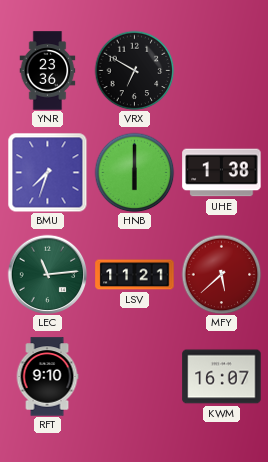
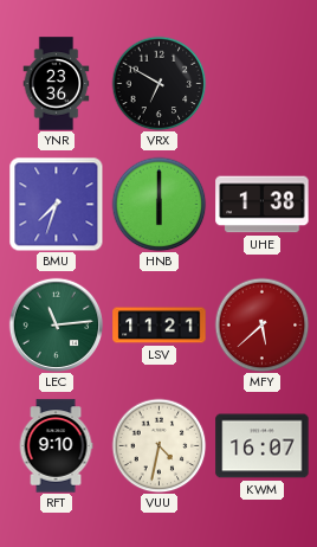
VUU: none -> 4:32 (158, 445)
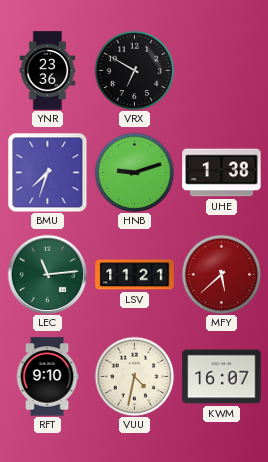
HNB: 6:00 -> 9:12 (134, 172)
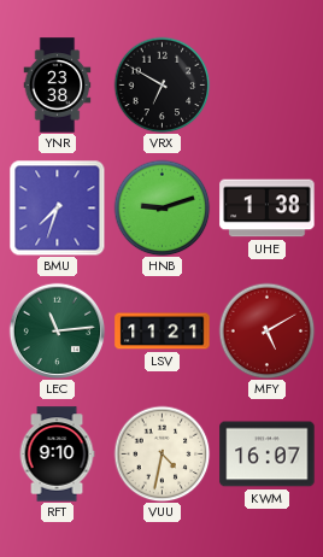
YNR: 23:36 -> 23:38 (58, 86)
MFY: 5:38 -> 5:10 (266, 330)
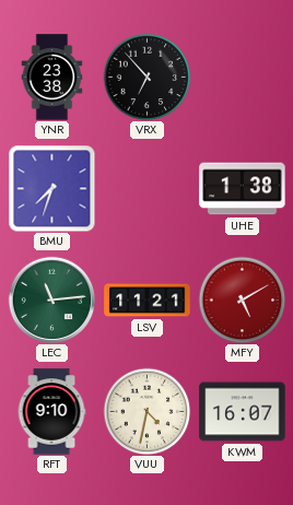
VRX: 6:50 -> 6:53 (146, 77)
HNB: 9:12 -> none (161, 207)
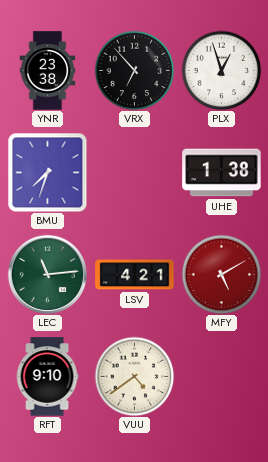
PLX: none -> 12:57 (221, 70)
LSV: 11:21 -> 4:21 (135, 275)
VUU: 4:32 -> 4:39 (134, 376)
KWM: 16:07 -> none (243, 412)
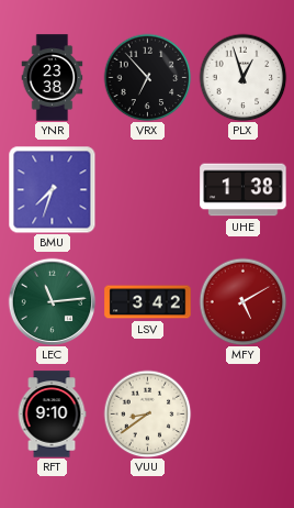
LSV: 4:21 -> 3:42 (148, 302)
VUU: 4:39 -> 8:39 (147, 413)
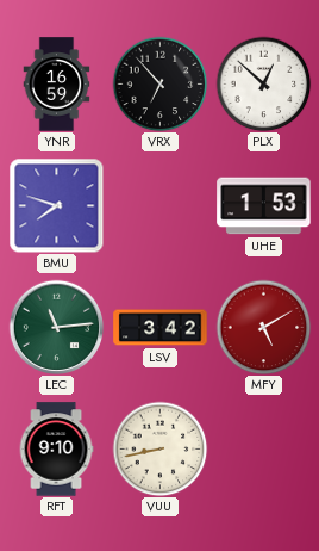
YNR: 23:38 -> 16:59 (57, 85)
PLX: 12:57 -> 12:52 (263, 83)
BMU: 7:33 -> 7:48 (56, 205)
UHE: 1:38 -> 1:53 (264, 206)
VUU: 8:39 -> 8:43 (159, 448)
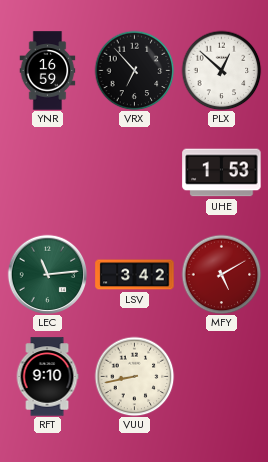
BMU: 7:48 -> none (56, 205)
